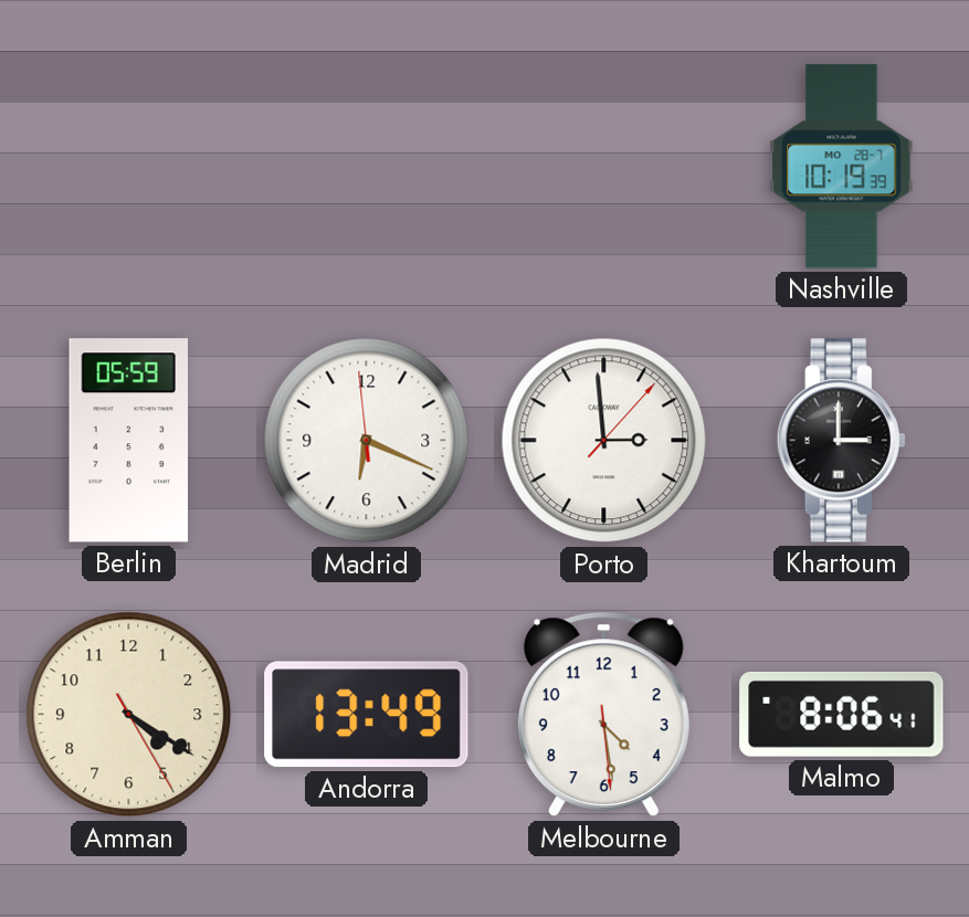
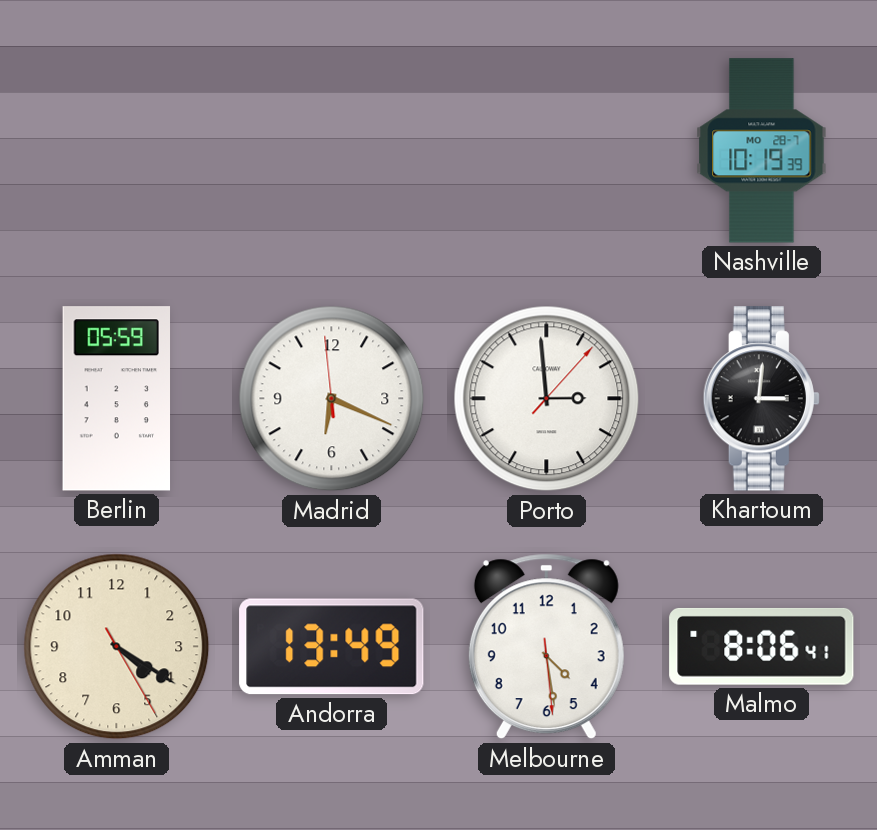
Khartoum: 3:00 -> 3:01 (761, 399)
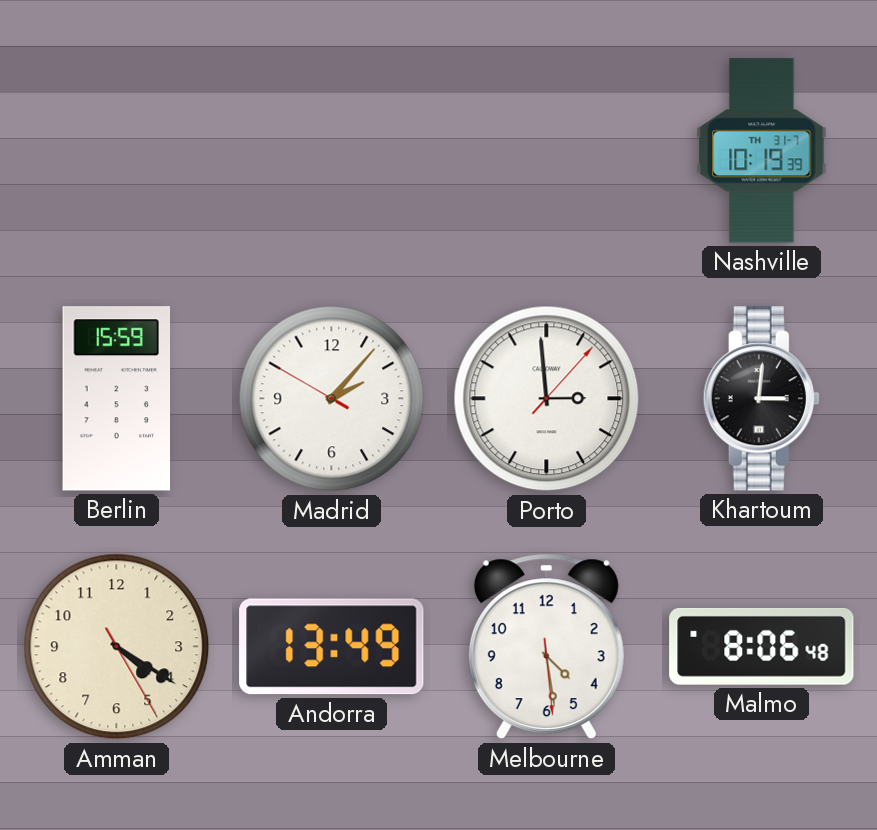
Nashville date: MO 28-7 -> TH 31-7 (762, 151)
Berlin: 05:59 -> 15:59 (117, 399)
Madrid: 6:18 -> 2:06 (332, 399)
Malmo: 8:06:41 -> 8:06:48 (762, 646)
